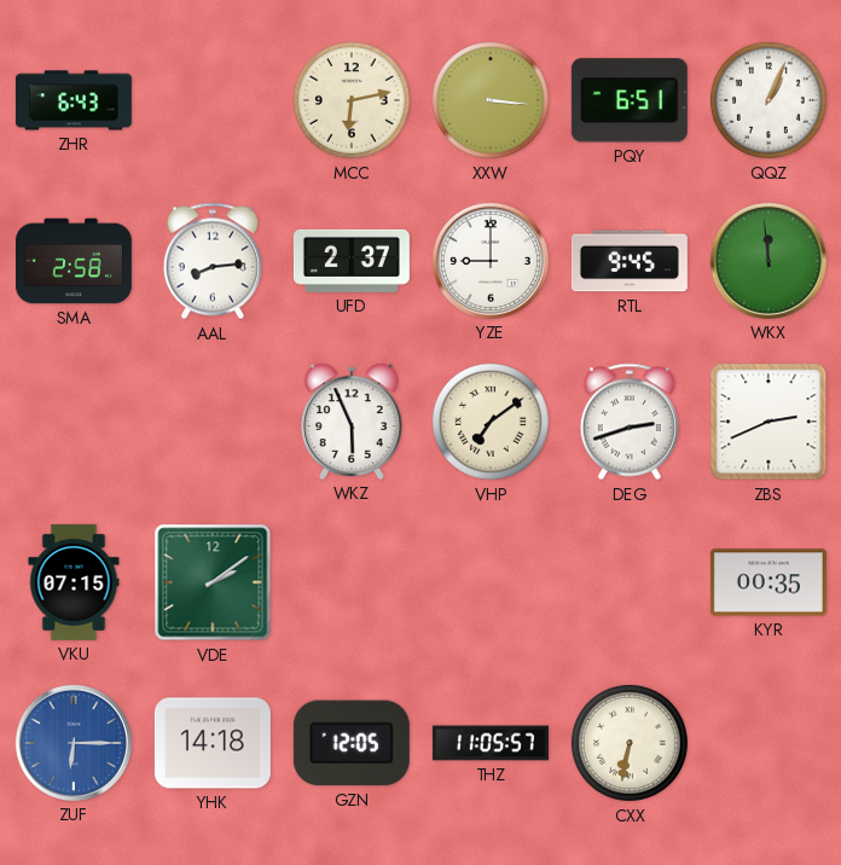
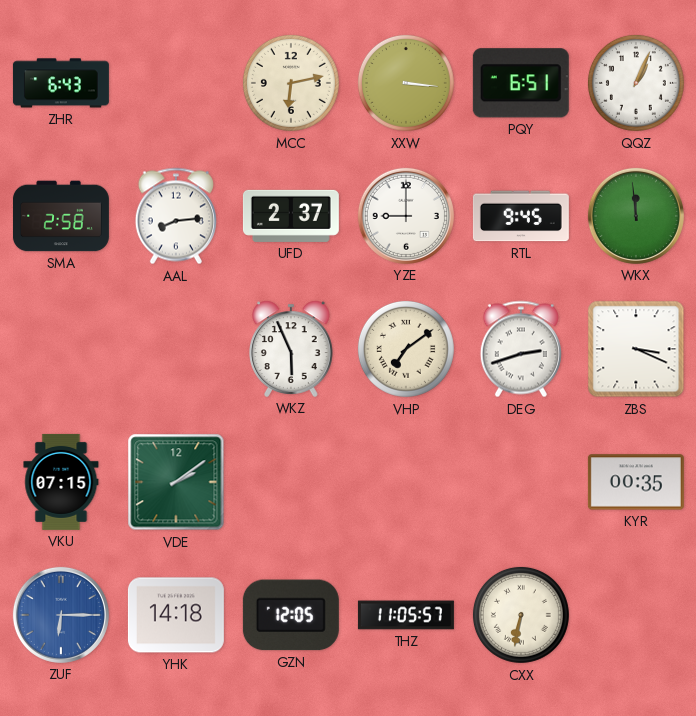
ZBS: 2:41 -> 3:19 (636, 349)
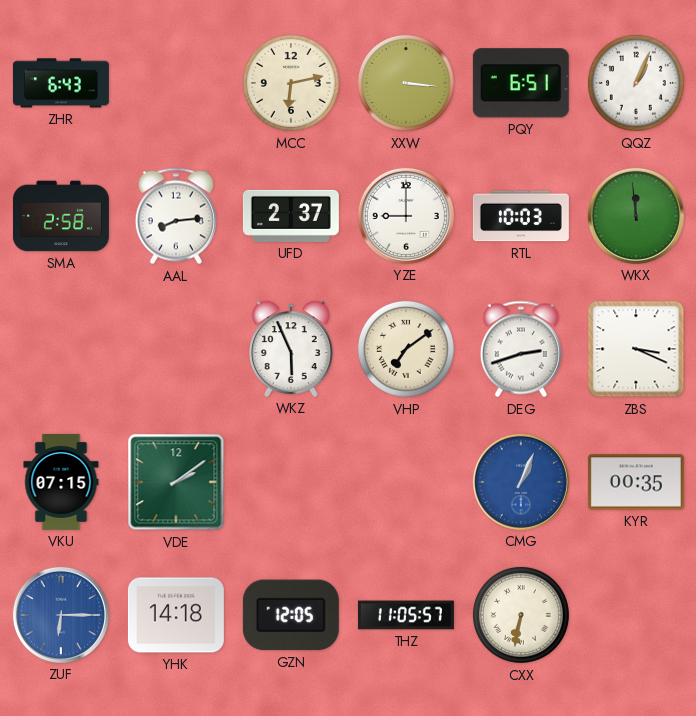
RTL: 9:45 -> 10:03 (521, 216)
CMG: none -> 1:04 (521, 482)
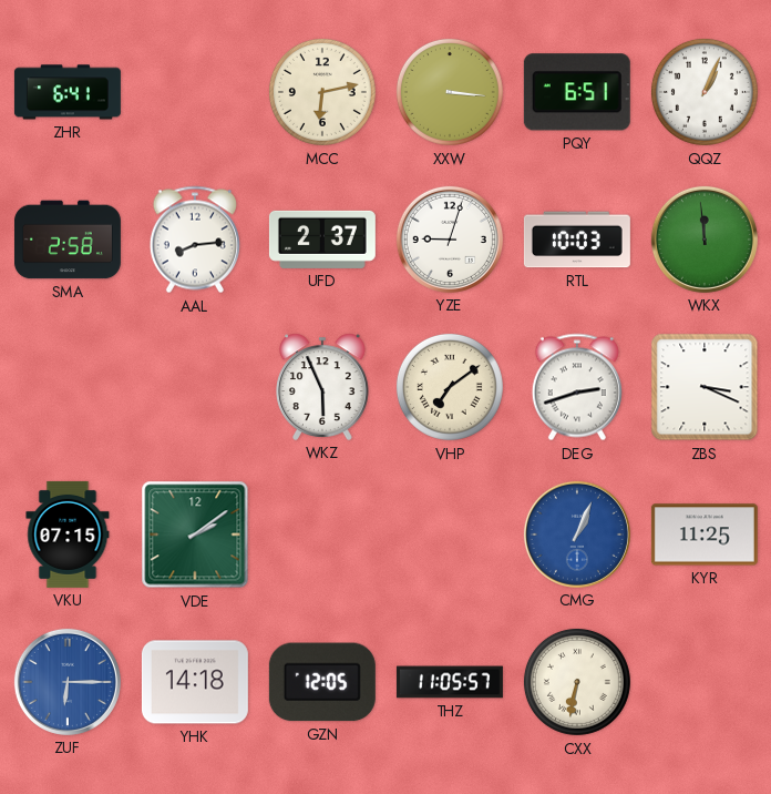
ZHR: 6:43 -> 6:41 (68, 92)
YZE: 9:00 -> 9:03 (450, 240)
KYR: 00:35 -> 11:25 (705, 535)
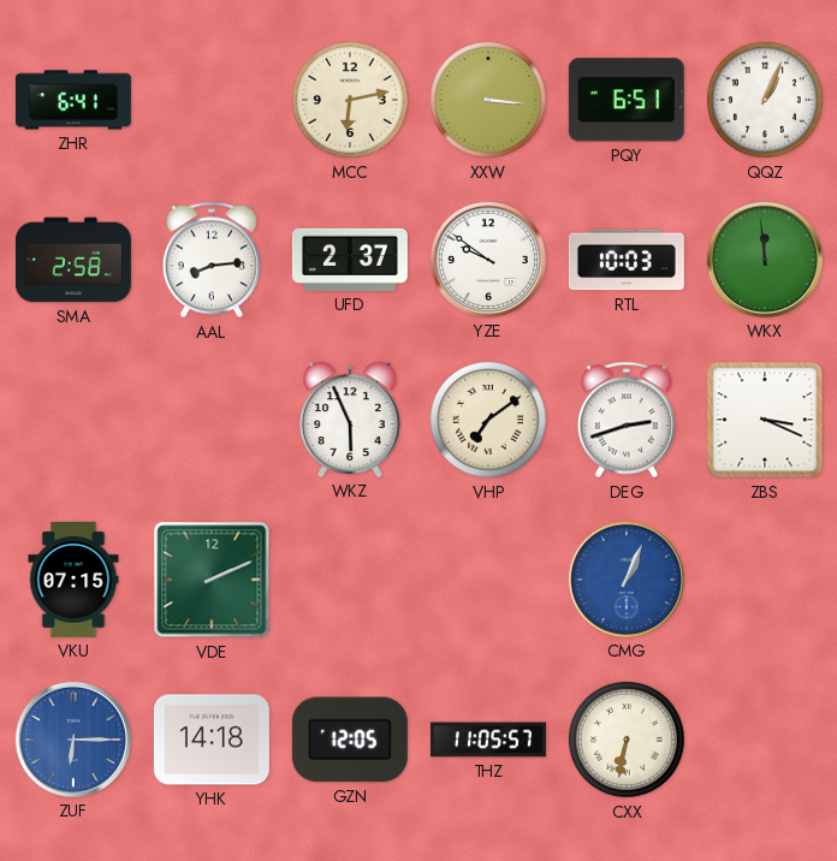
YZE: 9:03 -> 9:51 (488, 260)
VDE: 2:09 -> 2:11 (212, 580)
KYR: 11:25 -> none (705, 535)
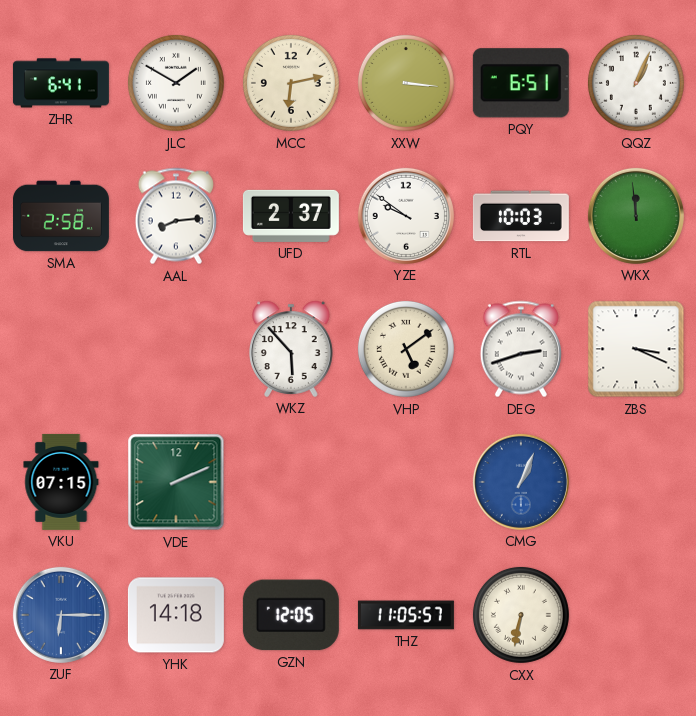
JLC: none -> 1:50 (176, 83)
WKZ: 5:56 -> 5:53 (292, 349)
VHP: 7:09 -> 5:09 (406, 349)
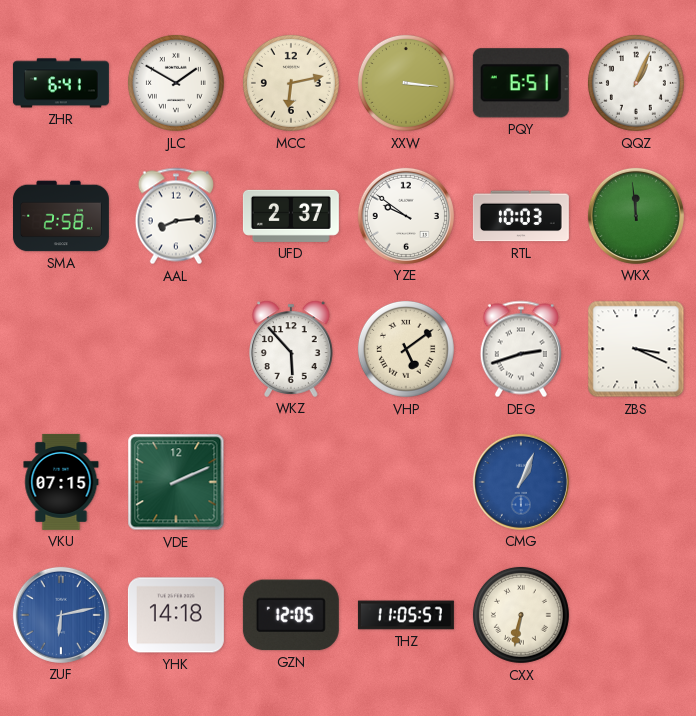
ZUF: 6:15 -> 6:13 (61, 615)
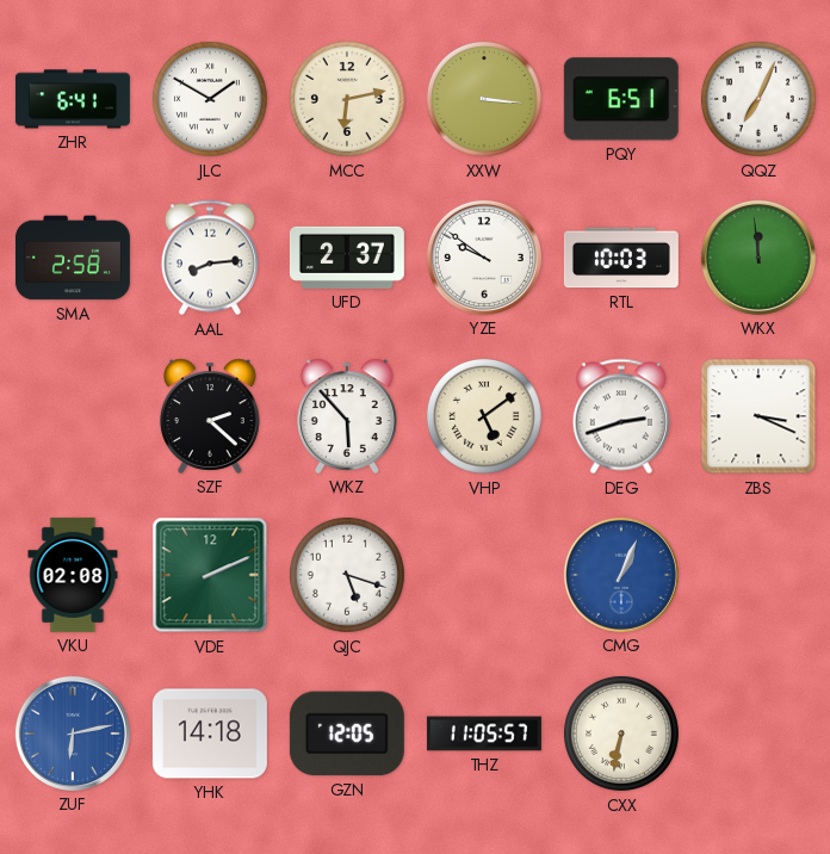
QQZ: 1:04 -> 7:04 (758, 99)
SZF: none -> 2:22 (211, 416)
VKU: 07:15 -> 02:08 (73, 575)
QJC: none -> 5:18 (347, 575)
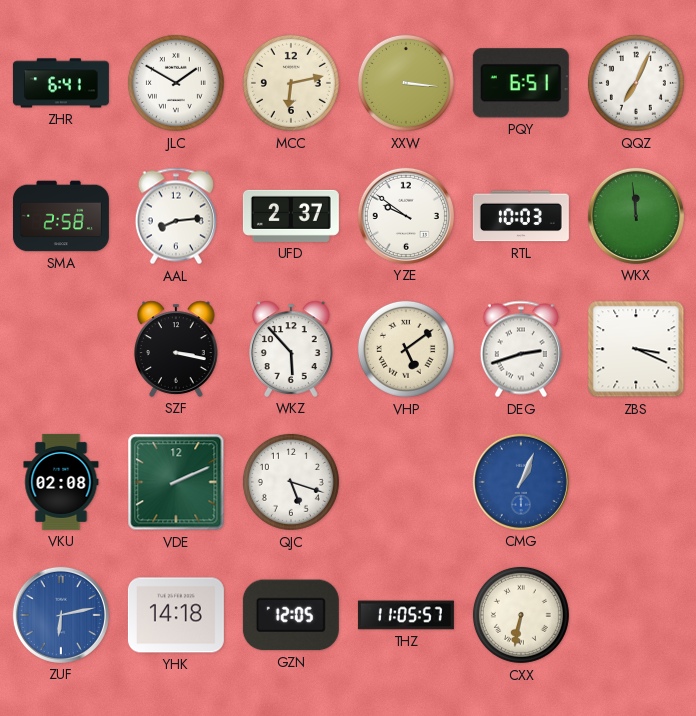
SZF: 2:22 -> 3:17 (177, 349)
